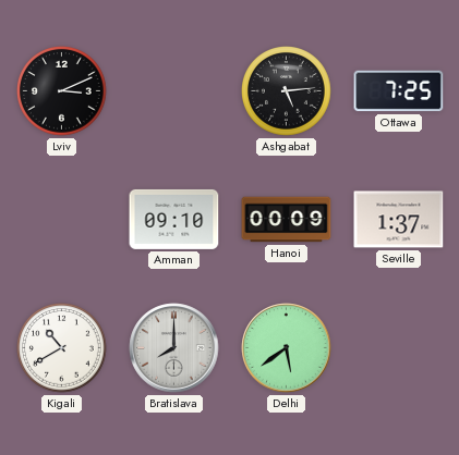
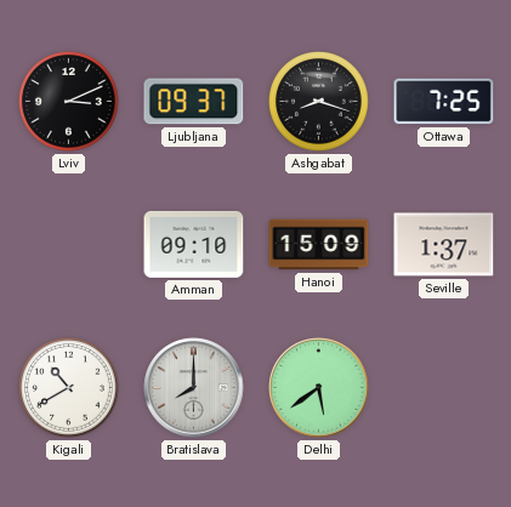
Ljubljana: none -> 09:37 (194, 102)
Ashgabat: 5:14 -> 8:18 (319, 102)
Hanoi: 00:09 -> 15:09 (319, 245)
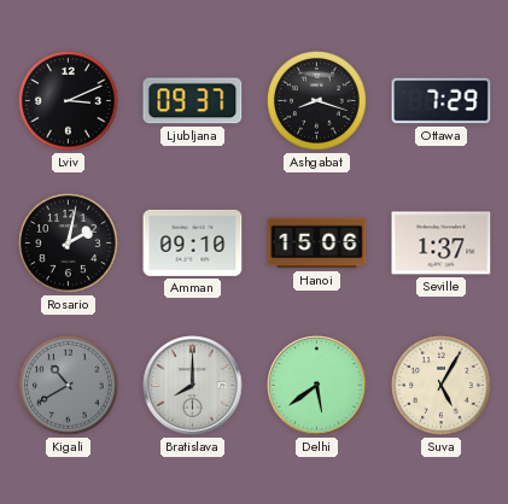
Ottawa: 7:25 -> 7:29 (442, 101)
Rosario: none -> 2:02 (69, 244)
Hanoi: 15:09 -> 15:06 (317, 244)
Kigali dial: white -> grey (69, 386)
Suva: none -> 5:05 (442, 386)
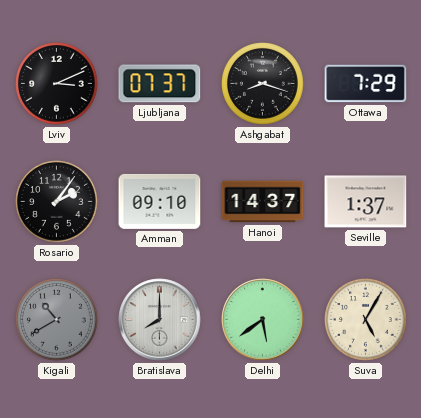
Ljubljana: 09:37 -> 07:37 (160, 84)
Rosario: 2:02 -> 2:06 (57, 202)
Hanoi: 15:06 -> 14:37 (263, 202)
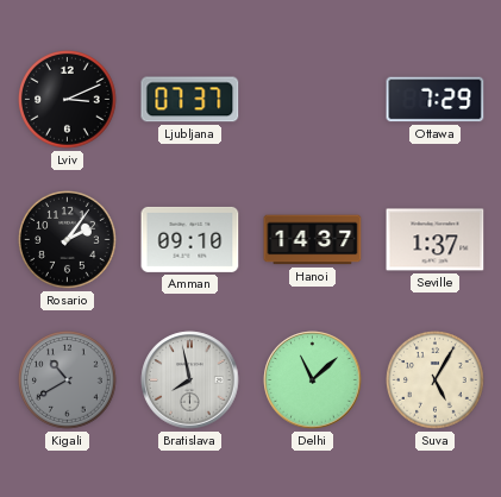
Ashgabat: 8:18 -> none (263, 84)
Bratislava: 8:00 -> 7:58 (190, 380)
Delhi: 5:39 -> 11:08 (313, 380)
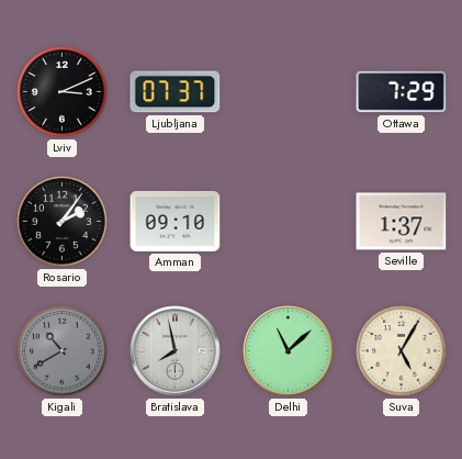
Hanoi: 14:37 -> none (313, 240)
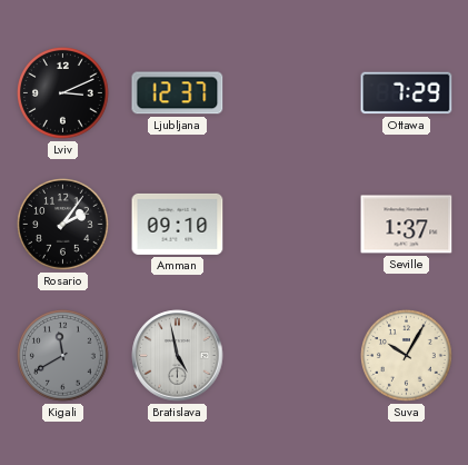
Ljubljana: 07:37 -> 12:37 (178, 93)
Kigali: 10:40 -> 11:40 (63, 356)
Bratislava: 7:58 -> 4:58 (178, 356)
Delhi: 11:08 -> none (289, 351)
Suva: 5:05 -> 10:05 (407, 356)
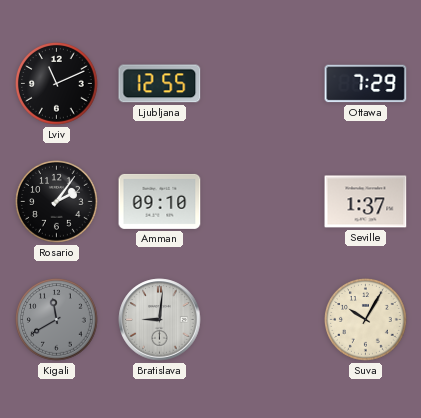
Lviv: 3:11 -> 11:11 (57, 84)
Ljubljana: 12:37 -> 12:55 (160, 84)
Bratislava: 4:58 -> 9:01 (160, 320)
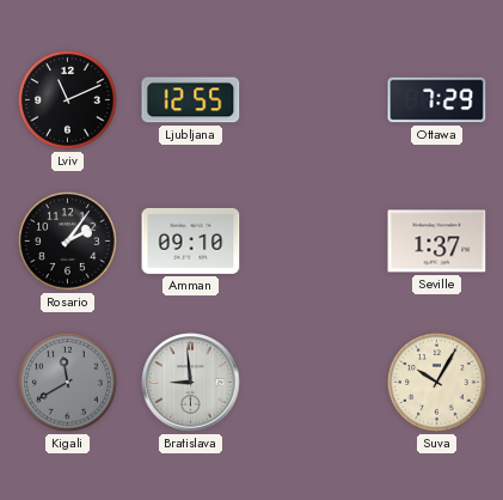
Bratislava: 9:01 -> 8:59 (191, 383)
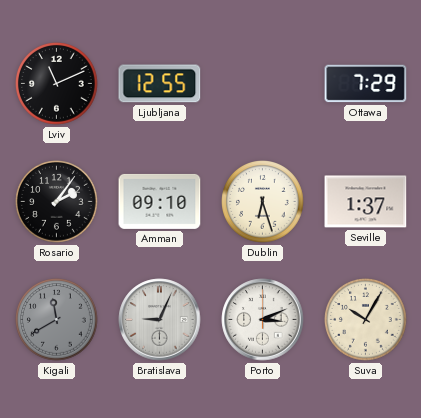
Dublin: none -> 6:27 (263, 202)
Bratislava: 8:59 -> 9:04 (160, 320)
Porto: none -> 3:11 (263, 320)
